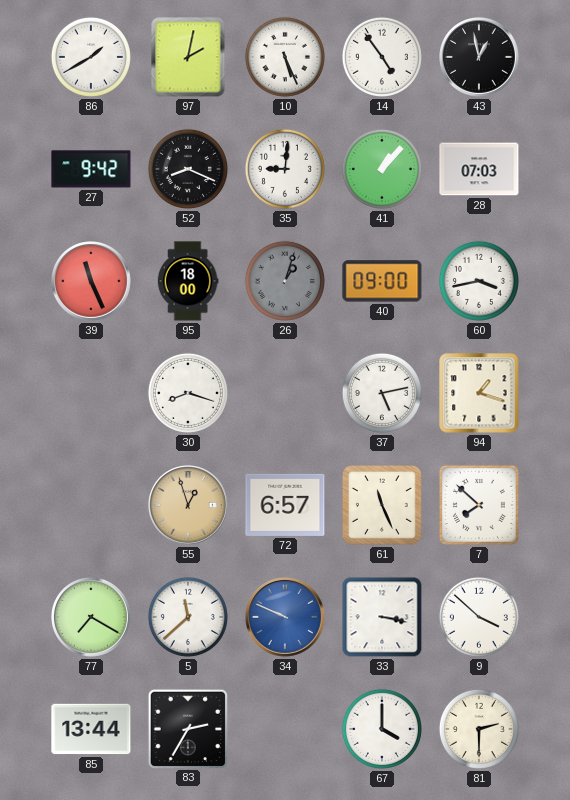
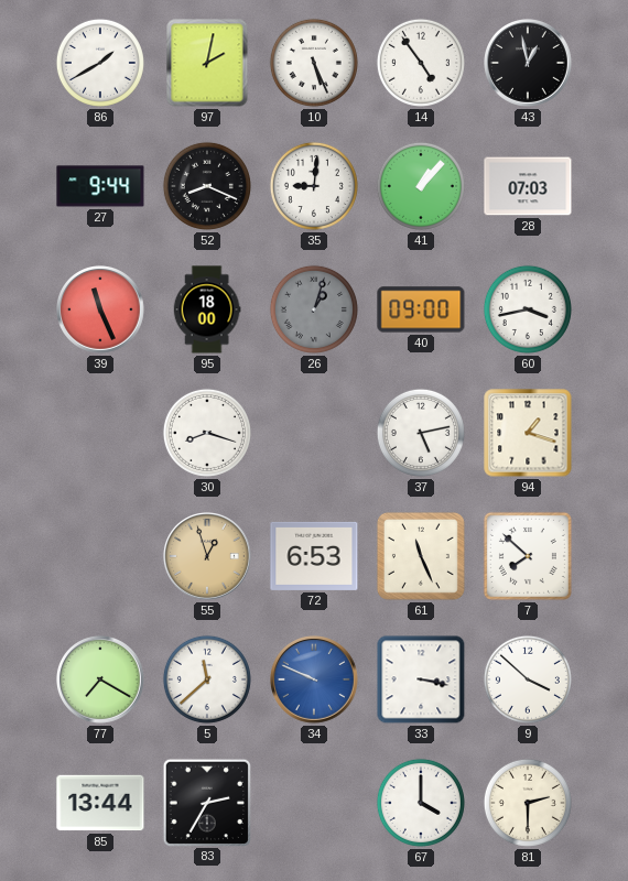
27: 9:42 -> 9:44 (100, 186)
72: 6:57 -> 6:53 (314, 556)
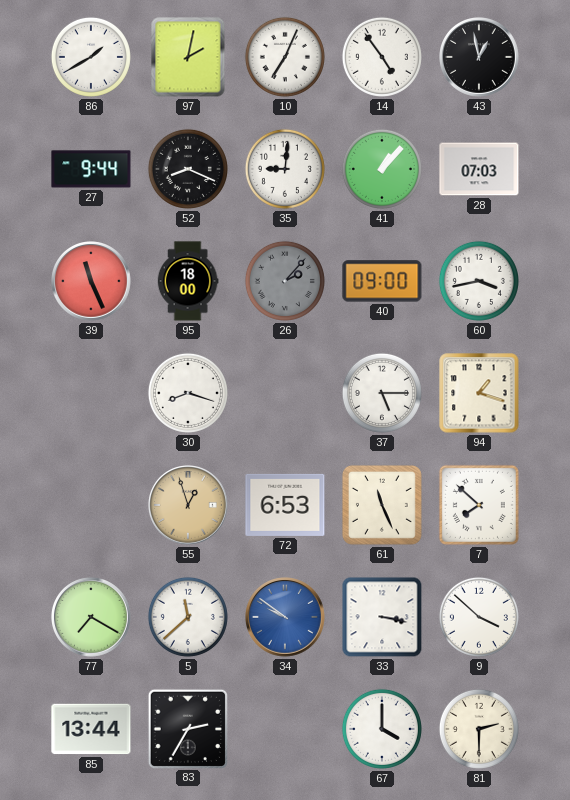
10: 5:26 -> 7:04 (285, 57)
26: 1:03 -> 2:07 (285, 281)
37: 5:13 -> 5:15 (382, 393)
34: 9:49 -> 9:51 (286, 618)
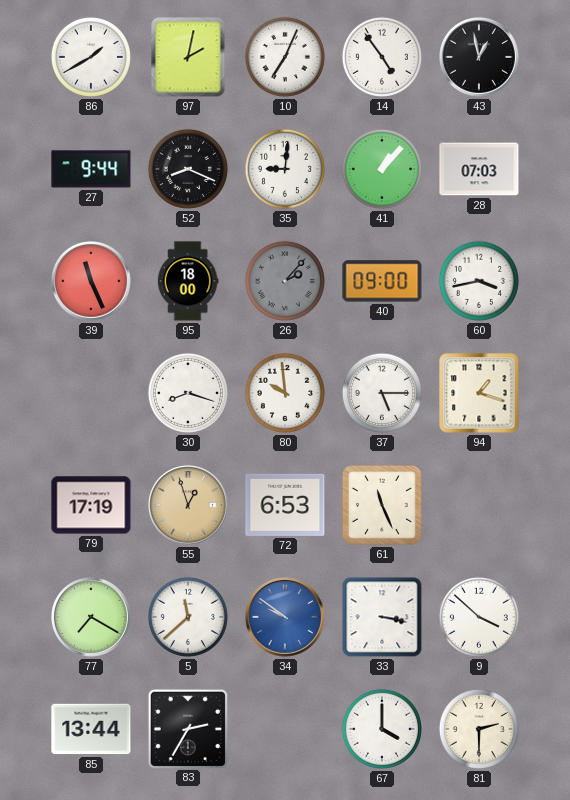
80: none -> 9:59 (285, 393)
79: none -> 17:19 (91, 505)
7: 7:52 -> none (479, 505)
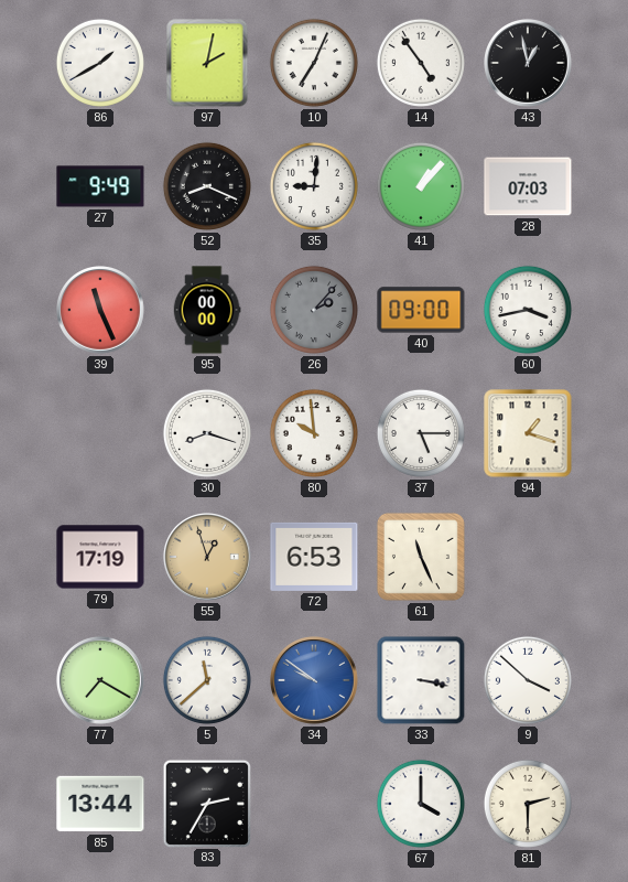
27: 9:44 -> 9:49 (100, 186)
95: 18:00 -> 00:00 (207, 310)
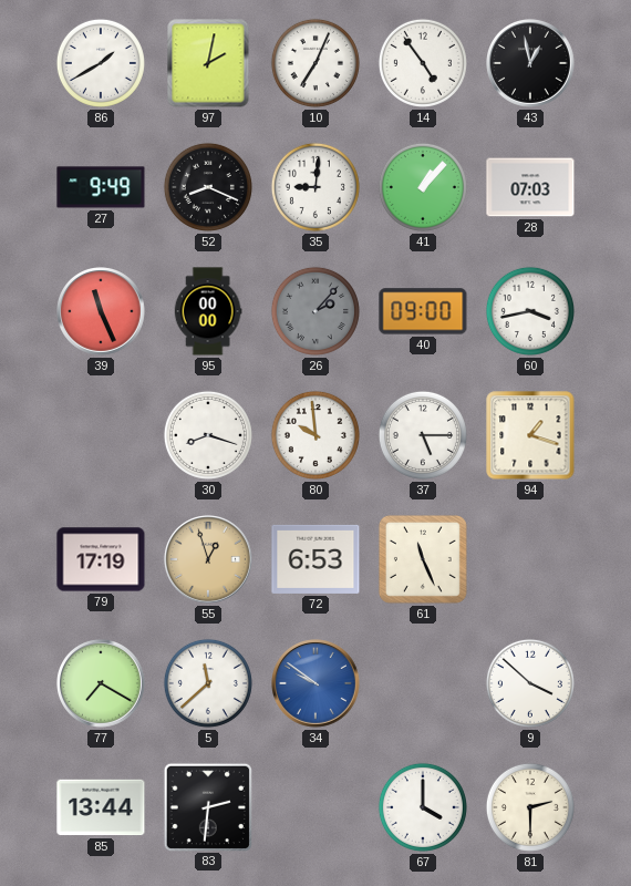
33: 3:17 -> none (421, 680)
83: 2:35 -> 2:31 (207, 806)
